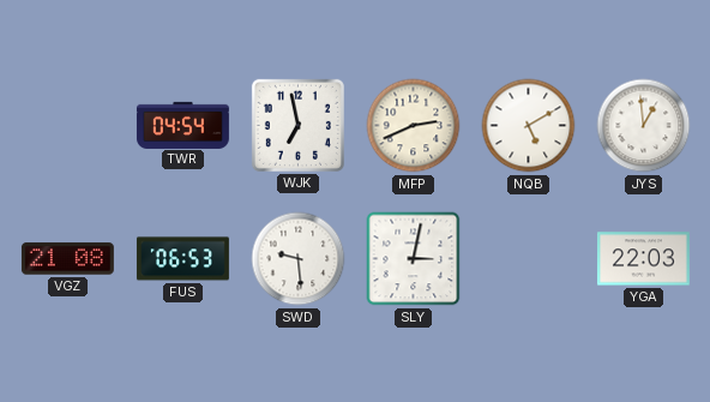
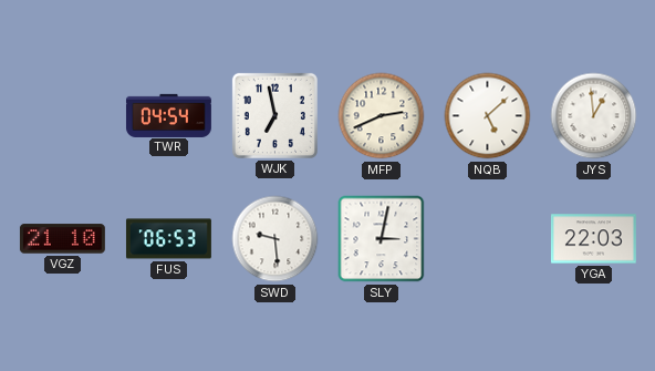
NQB: 5:10 -> 5:08 (488, 116)
VGZ: 21:08 -> 21:10 (62, 239)
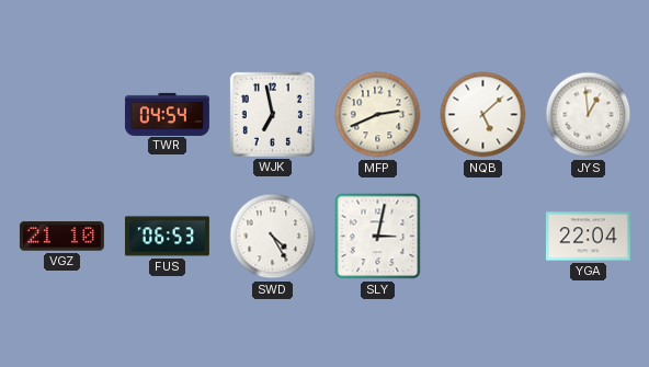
SWD: 9:29 -> 4:25 (273, 237)
YGA: 22:03 -> 22:04 (588, 237)
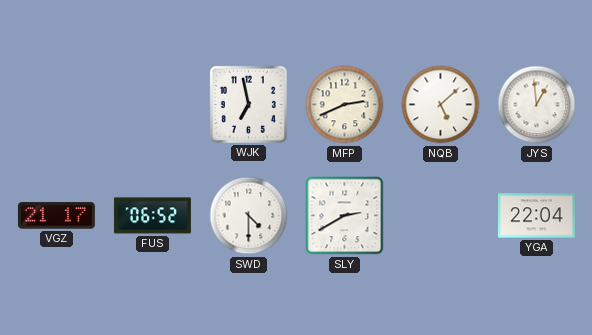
TWR: 04:54 -> none (167, 114)
VGZ: 21:10 -> 21:17 (56, 216)
FUS: 06:53 -> 06:52 (152, 216)
SWD: 4:25 -> 4:30 (249, 216)
SLY: 3:02 -> 2:40 (345, 216)
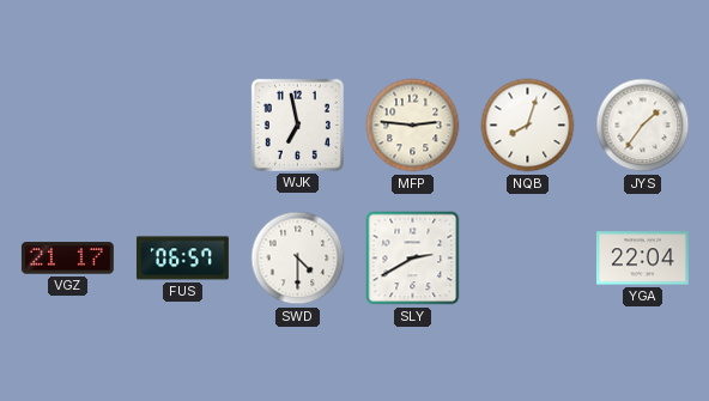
MFP: 2:41 -> 2:46 (413, 126)
NQB: 5:08 -> 8:03 (528, 126)
JYS: 12:59 -> 1:36 (643, 126)
FUS: 06:52 -> 06:57 (182, 259)
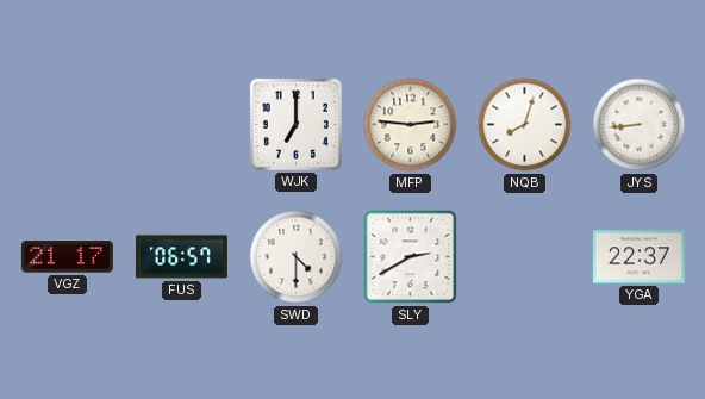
WJK: 6:58 -> 7:00 (295, 124)
JYS: 1:36 -> 8:44 (640, 125)
YGA: 22:04 -> 22:37 (638, 257)
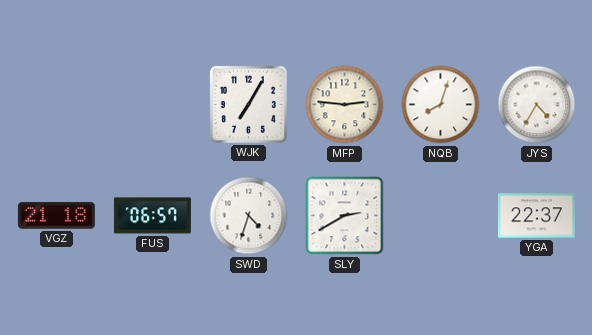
WJK: 7:00 -> 7:05 (248, 104)
JYS: 8:44 -> 4:35 (537, 105)
VGZ: 21:17 -> 21:18 (56, 216)
SWD: 4:30 -> 4:33 (249, 216)
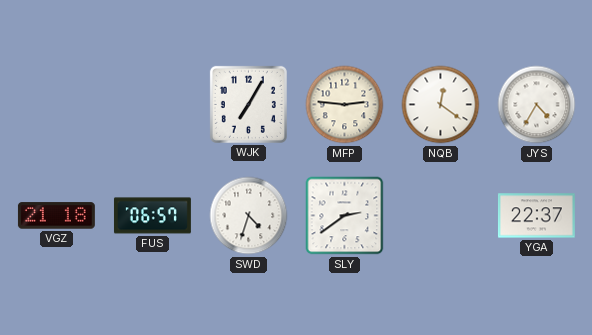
NQB: 8:03 -> 12:21 (441, 105)
SLY: 2:40 -> 2:39 (345, 216)
